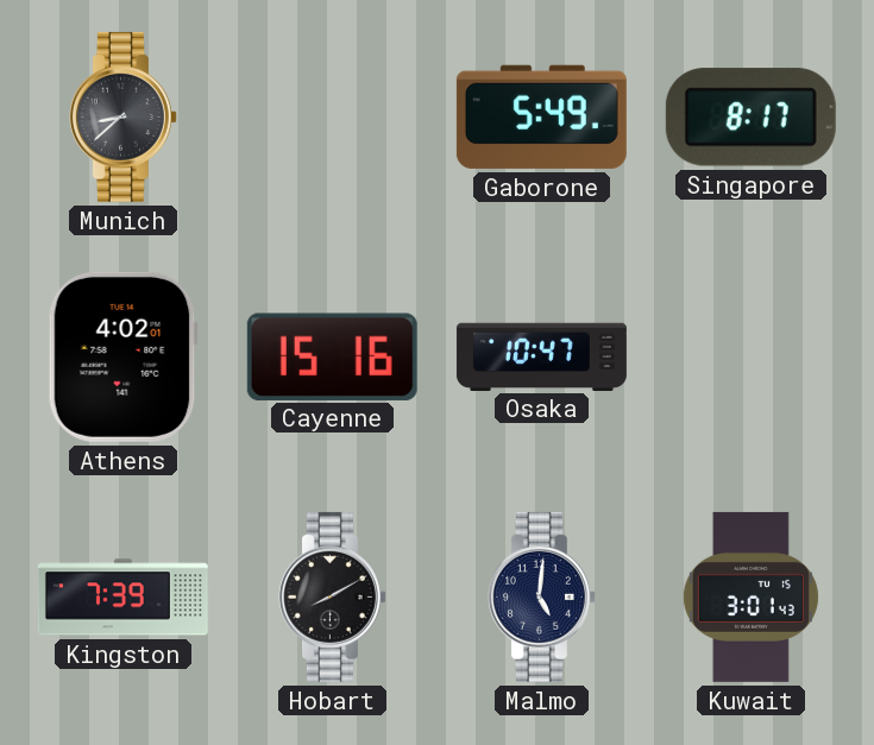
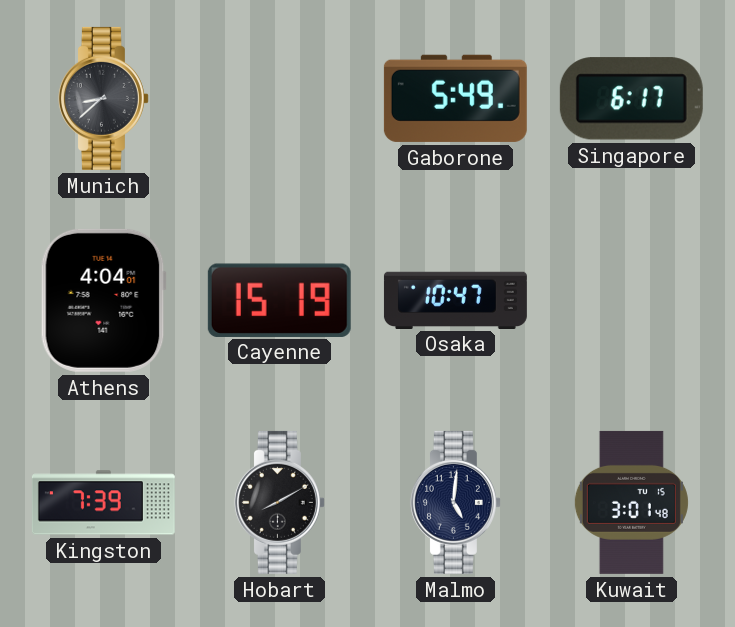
Singapore: 8:17 -> 6:17 (631, 99)
Athens: 4:02 -> 4:04 (103, 300)
Cayenne: 15:16 -> 15:19 (279, 300)
Kuwait: 3:01:43 -> 3:01:48 (631, 502)
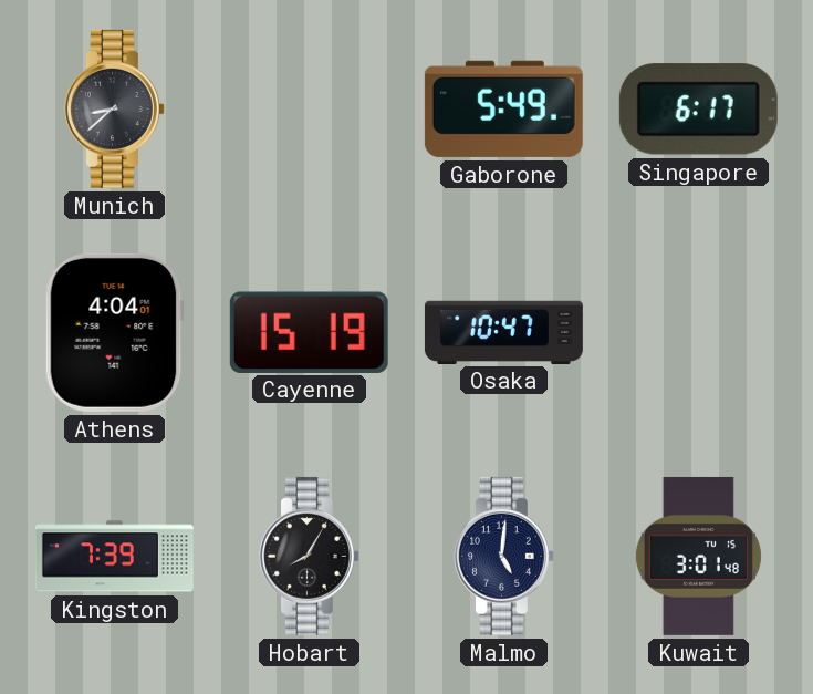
Hobart: 8:10 -> 8:05 (309, 556)
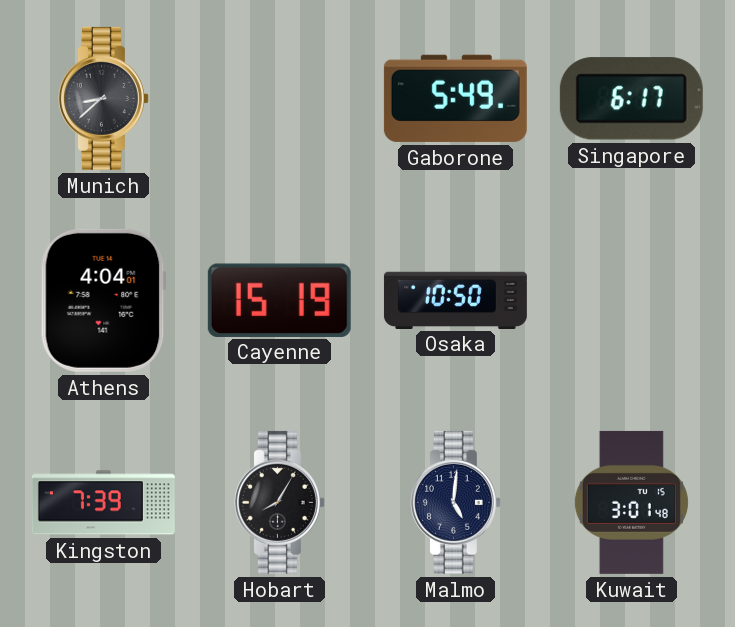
Osaka: 10:47 -> 10:50 (455, 300)
